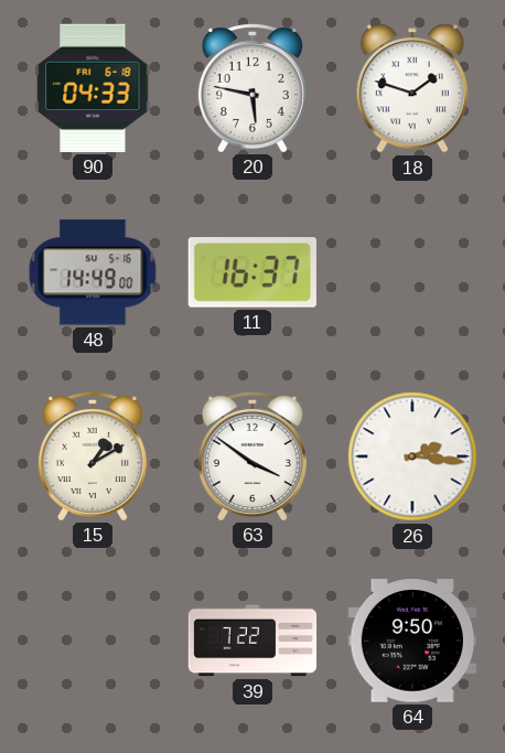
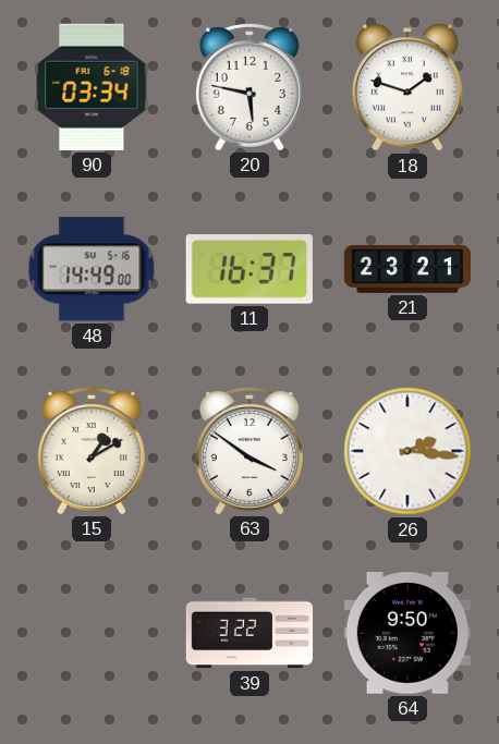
90: 04:33 -> 03:34 (92, 87)
21: none -> 23:21 (406, 269)
39: 7:22 -> 3:22 (249, 633)
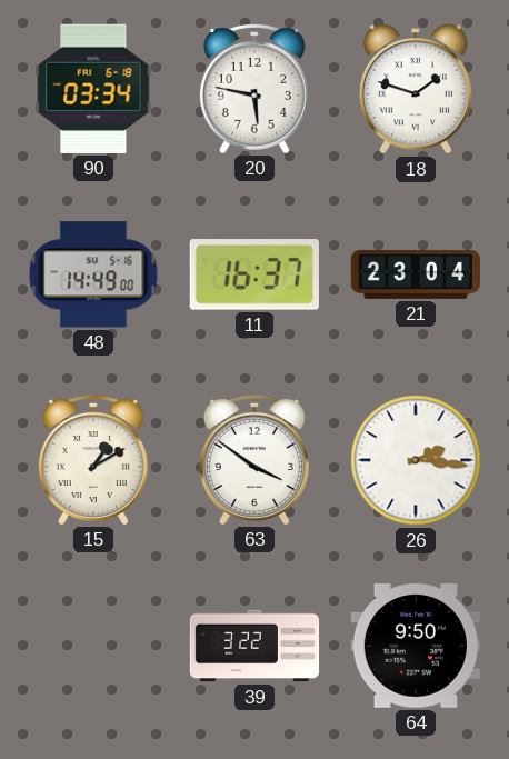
21: 23:21 -> 23:04 (415, 274)
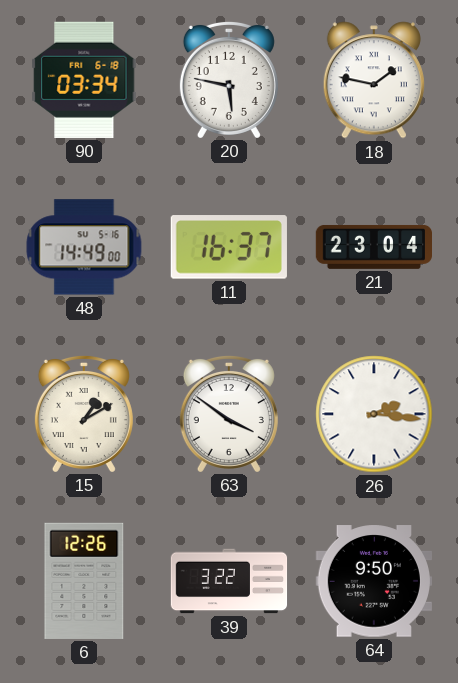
18: 1:48 -> 1:47 (374, 80)
6: none -> 12:26 (84, 581)
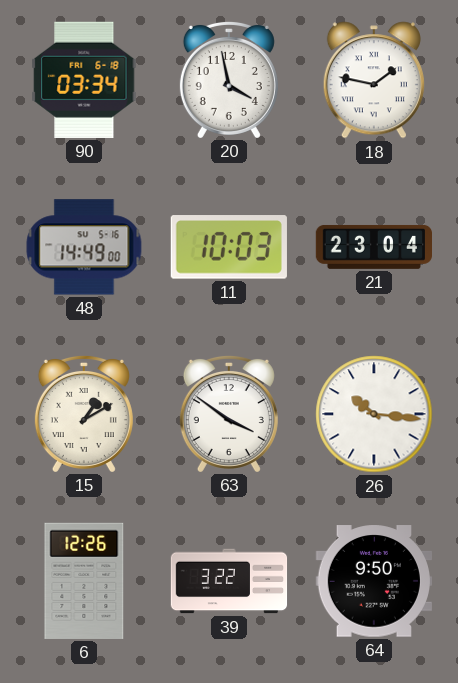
20: 5:47 -> 3:58 (229, 79)
11: 16:37 -> 10:03 (229, 247)
26: 2:16 -> 10:16 (374, 414)
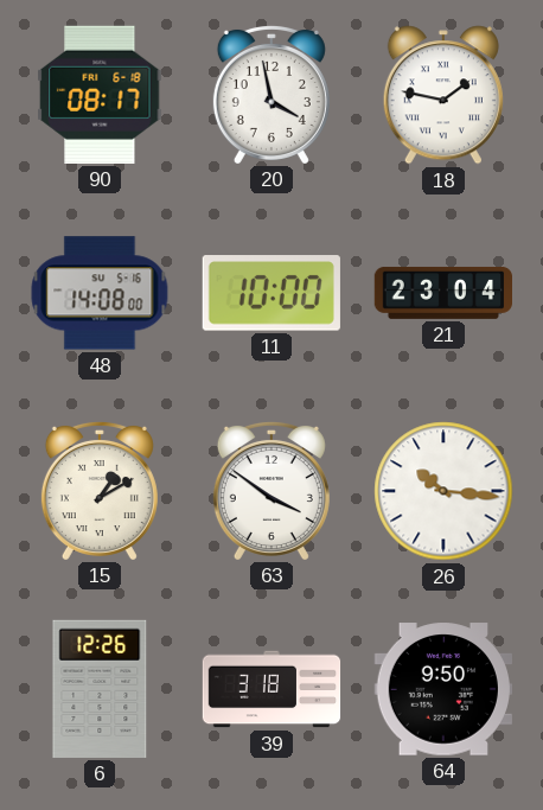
90: 03:34 -> 08:17 (100, 95)
48: 14:49 -> 14:08 (100, 293)
11: 10:03 -> 10:00 (271, 293)
39: 3:22 -> 3:18 (271, 689)
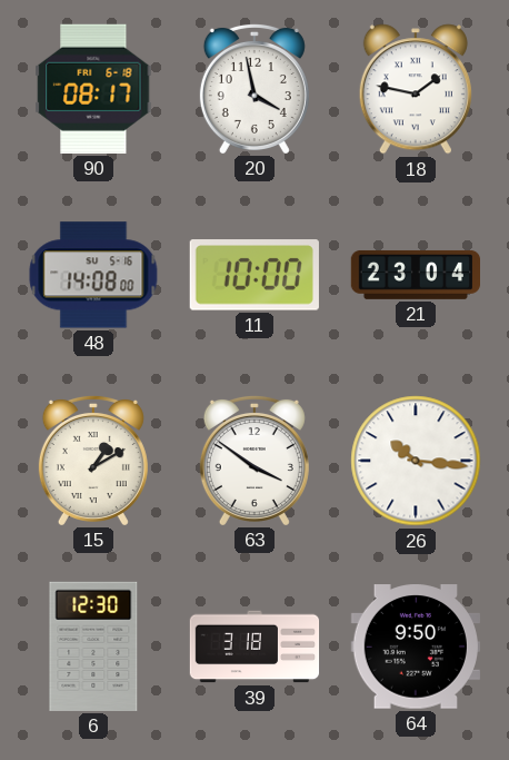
6: 12:26 -> 12:30 (93, 647)
